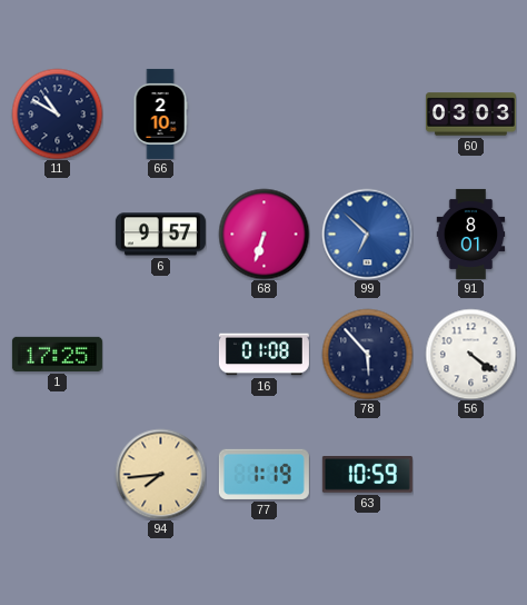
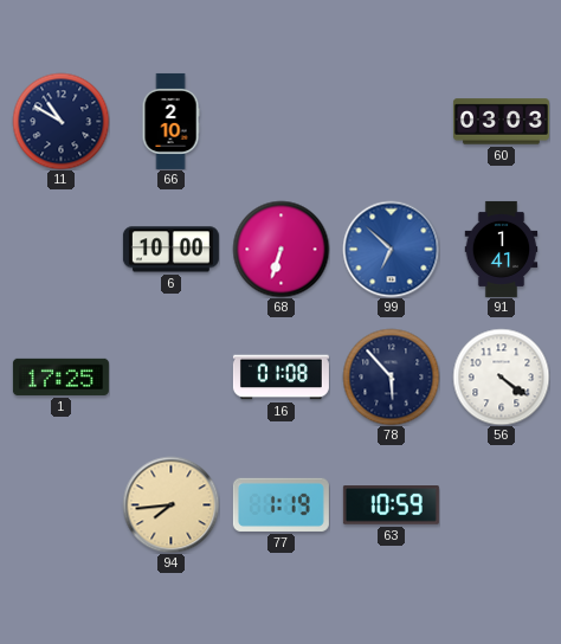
6: 9:57 -> 10:00 (170, 250)
91: 8:01 -> 1:41 (502, 249)
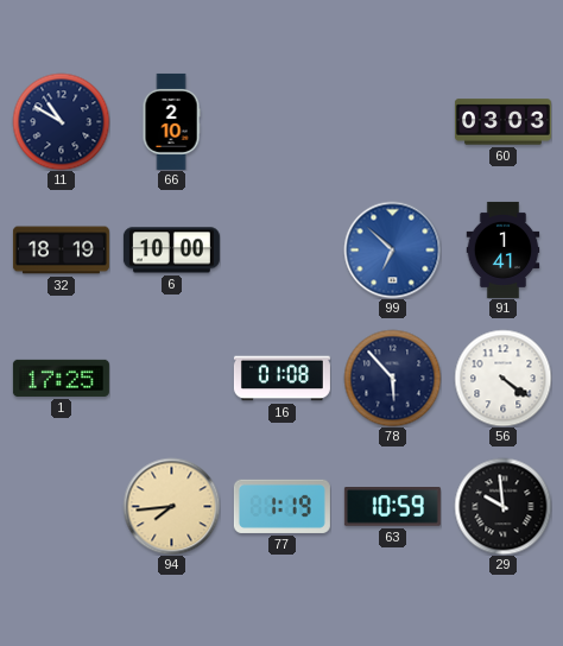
32: none -> 18:19 (61, 251)
68: 6:33 -> none (280, 249)
29: none -> 9:59 (502, 506)
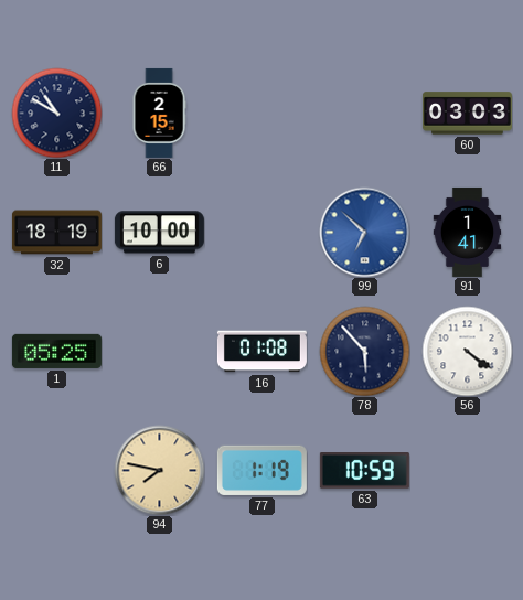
66: 2:10 -> 2:15 (159, 113)
1: 17:25 -> 05:25 (56, 351)
94: 7:44 -> 7:47 (159, 470)
29: 9:59 -> none (502, 506)
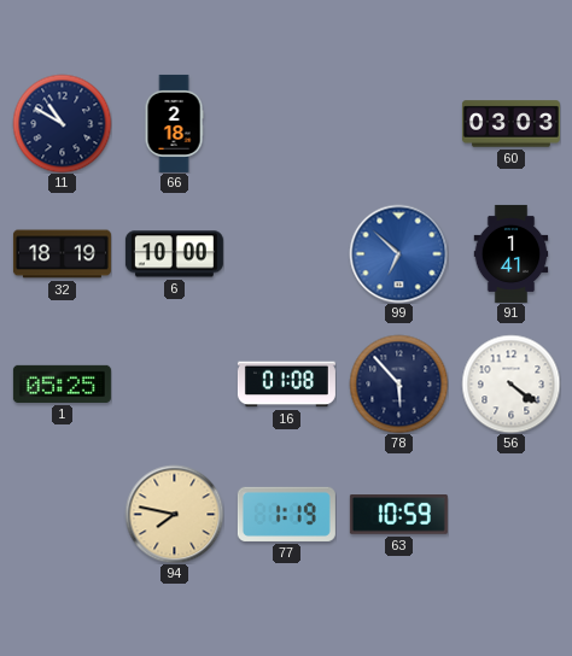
66: 2:15 -> 2:18 (174, 123)
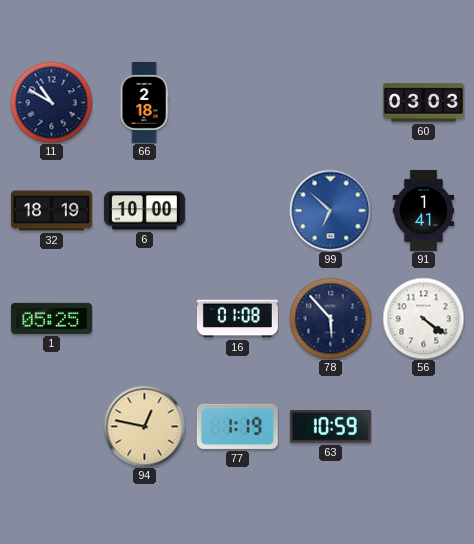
94: 7:47 -> 12:47 (144, 426)
